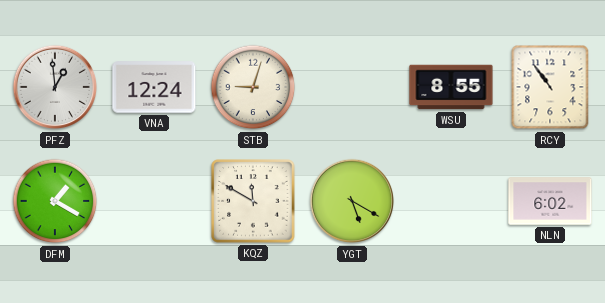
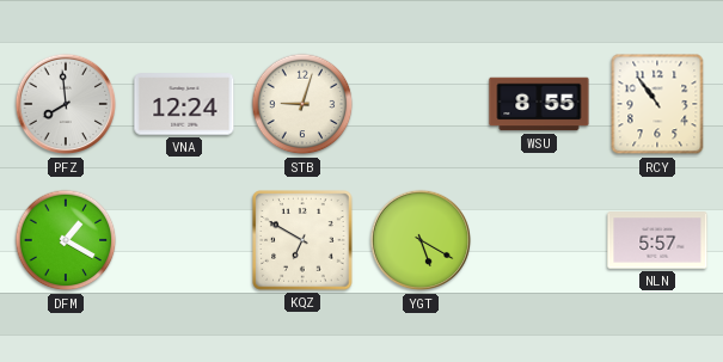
PFZ: 12:59 -> 7:59 (66, 104)
KQZ: 11:50 -> 6:50 (302, 240)
NLN: 6:02 -> 5:57 (657, 240)
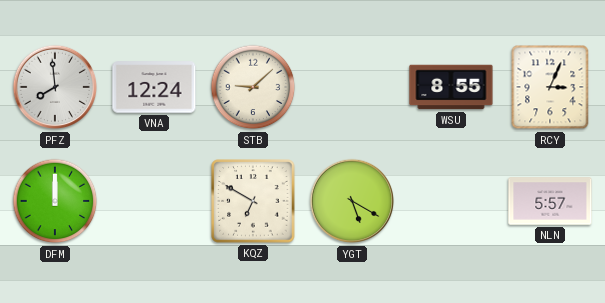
STB: 9:03 -> 9:08 (253, 87)
RCY: 10:54 -> 3:04 (550, 87)
DFM: 1:20 -> 12:00 (55, 201)
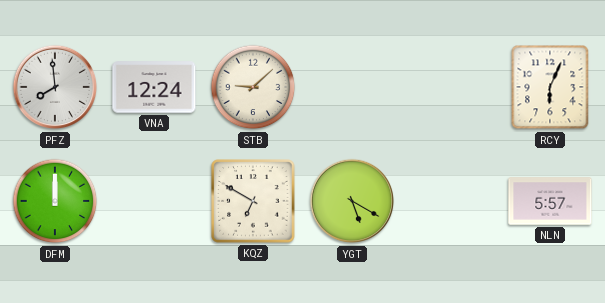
WSU: 8:55 -> none (451, 87)
RCY: 3:04 -> 6:04 (550, 87)
